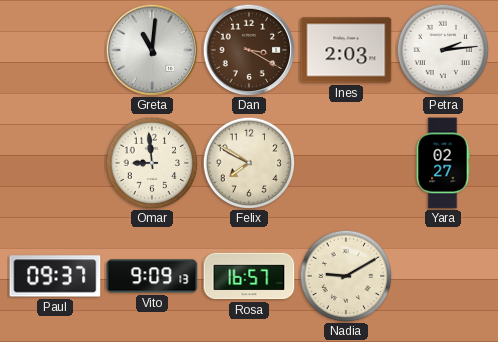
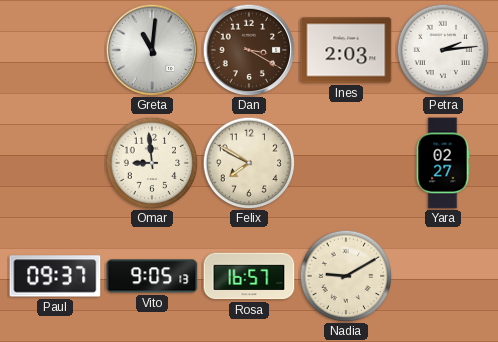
Vito: 9:09 -> 9:05 (152, 276)
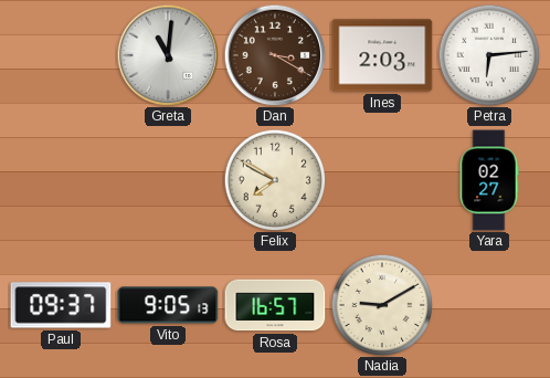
Petra: 2:14 -> 6:14 (489, 55)
Omar: 8:59 -> none (152, 163)
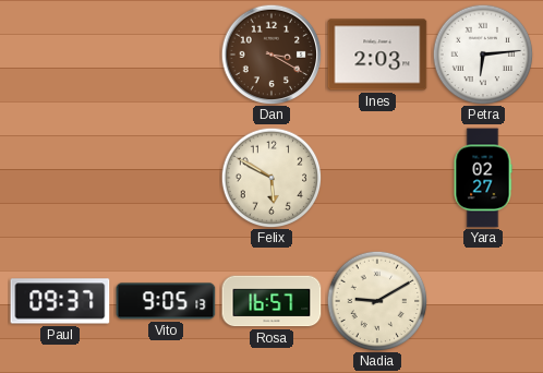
Greta: 11:01 -> none (168, 55)
Felix: 7:50 -> 5:50 (271, 178)
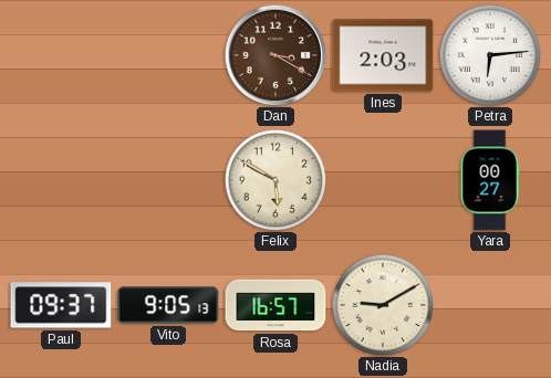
Yara: 02:27 -> 00:27 (490, 180)
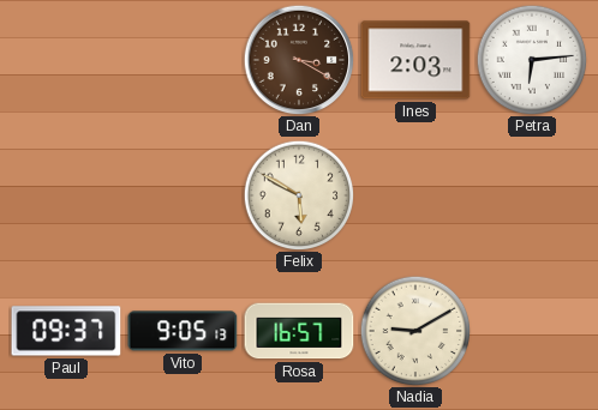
Yara: 00:27 -> none (490, 180)
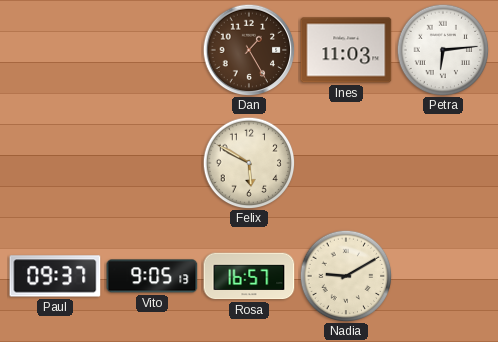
Dan: 3:20 -> 1:25 (249, 50)
Ines: 2:03 -> 11:03 (346, 50)
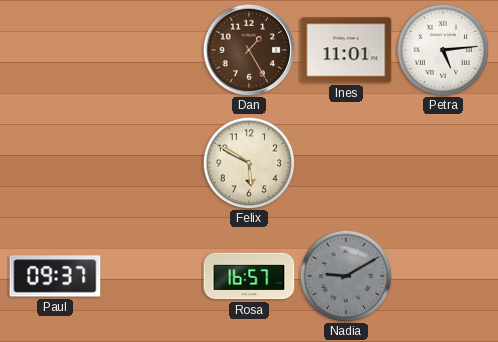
Ines: 11:03 -> 11:01 (346, 50)
Petra: 6:14 -> 5:14 (443, 50)
Vito: 9:05 -> none (152, 276)
Nadia dial: cream -> grey (346, 276)
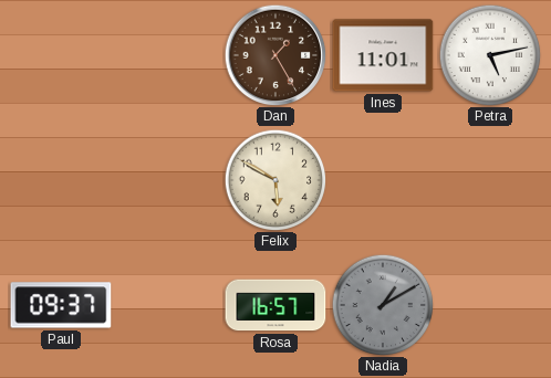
Petra: 5:14 -> 5:13 (490, 55)
Nadia: 9:10 -> 1:10 (383, 305)
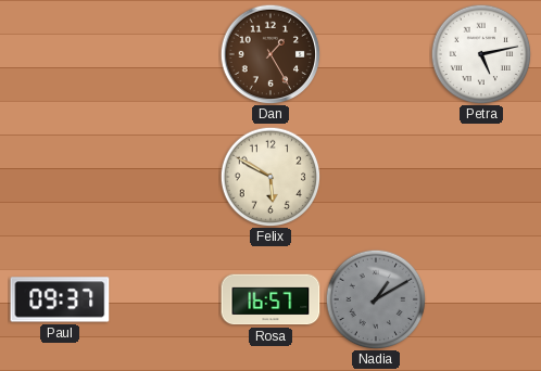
Ines: 11:01 -> none (383, 55)
